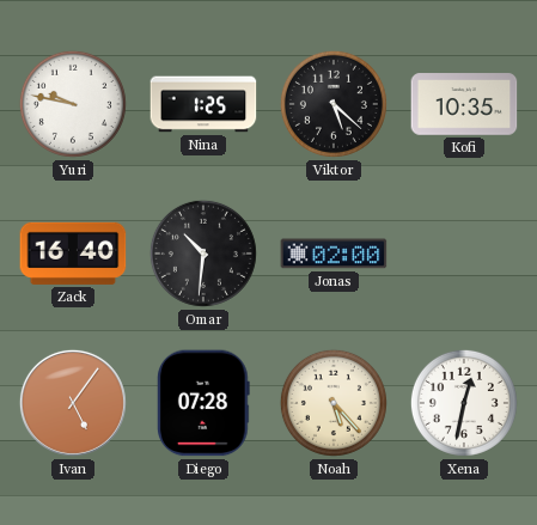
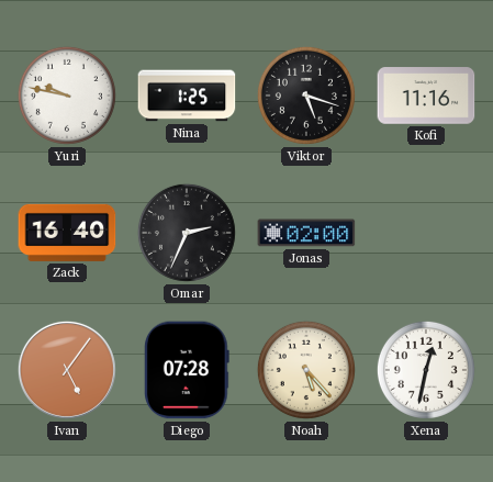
Viktor: 5:22 -> 5:18 (306, 96)
Kofi: 10:35 -> 11:16 (426, 96)
Omar: 10:31 -> 2:34 (187, 233)
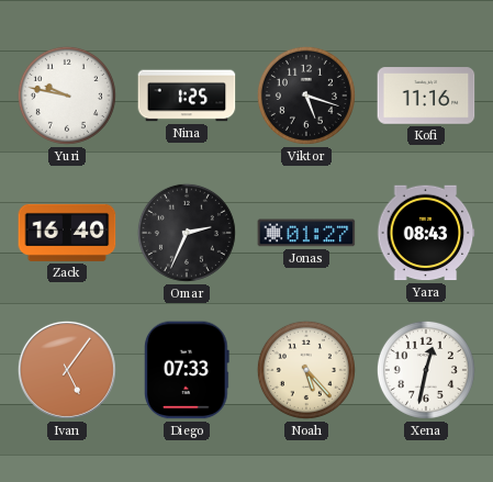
Jonas: 02:00 -> 01:27 (306, 233)
Yara: none -> 08:43 (426, 233)
Diego: 07:28 -> 07:33 (187, 370)
